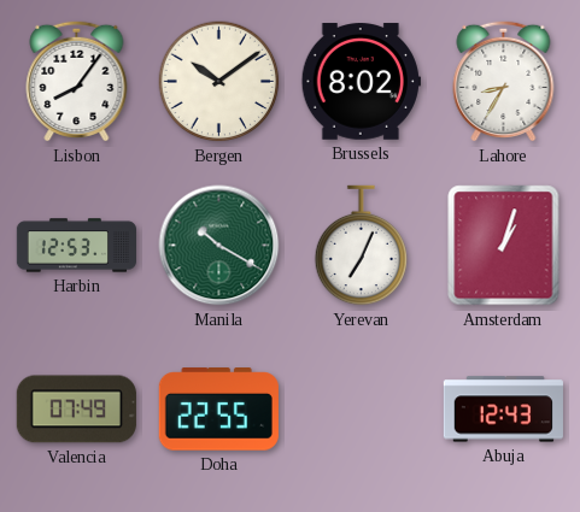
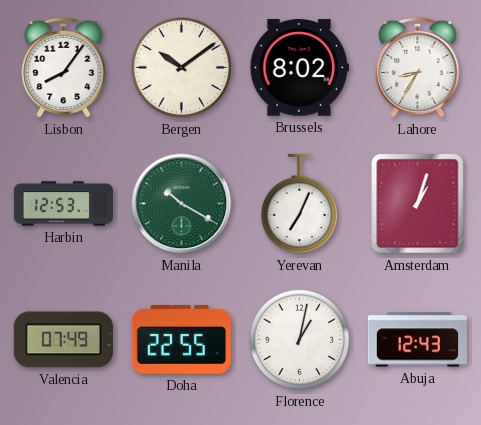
Florence: none -> 1:02 (300, 340)
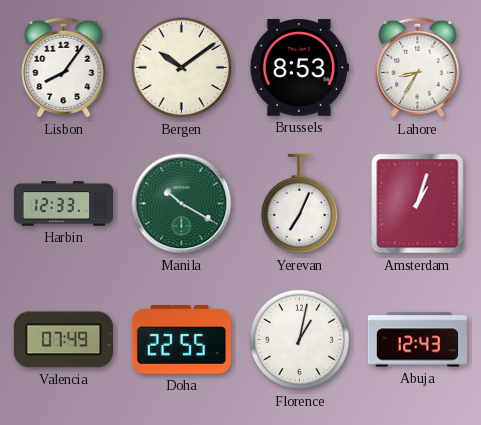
Brussels: 8:02 -> 8:53 (299, 68)
Harbin: 12:53 -> 12:33 (63, 204)
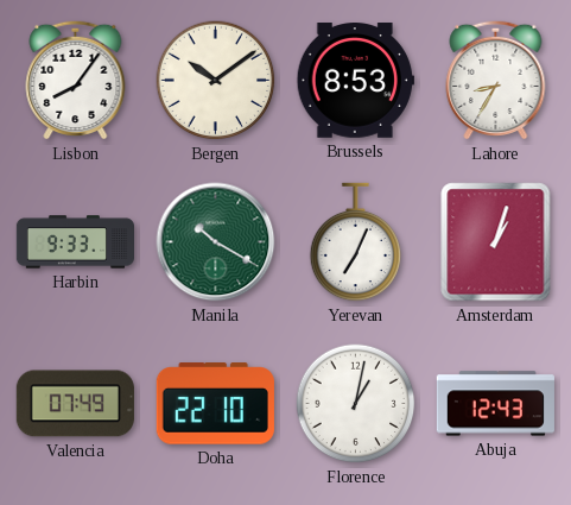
Harbin: 12:33 -> 9:33 (75, 242)
Doha: 22:55 -> 22:10 (215, 404)
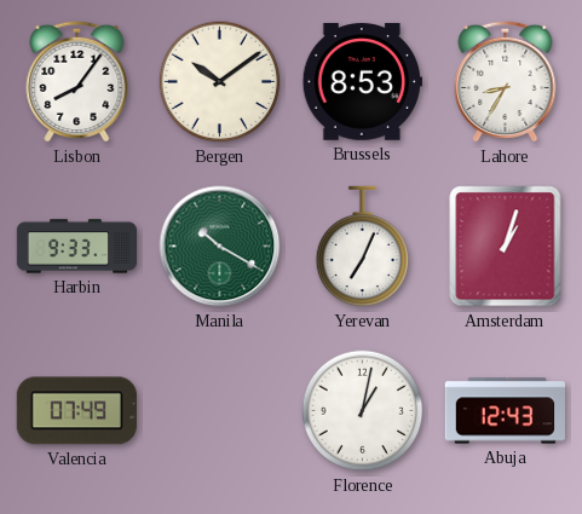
Doha: 22:10 -> none (215, 404)
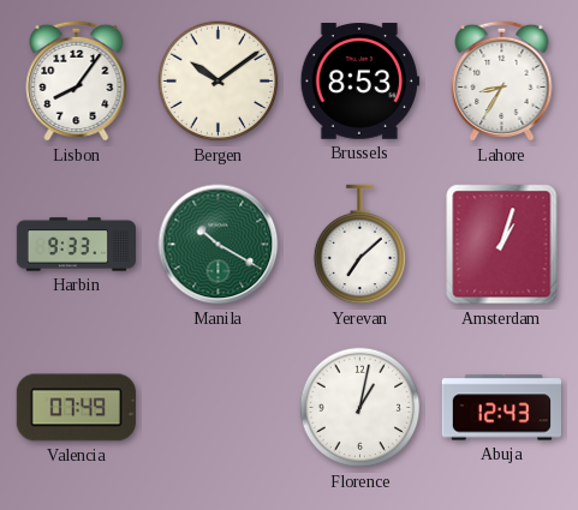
Yerevan: 7:04 -> 7:08 (360, 245)
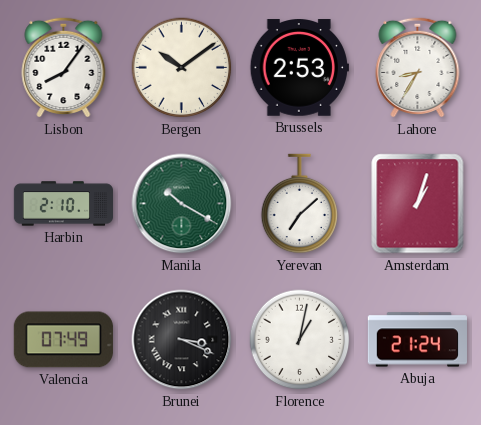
Brussels: 8:53 -> 2:53 (299, 68)
Harbin: 9:33 -> 2:10 (63, 204)
Brunei: none -> 3:19 (182, 340)
Abuja: 12:43 -> 21:24 (417, 340)
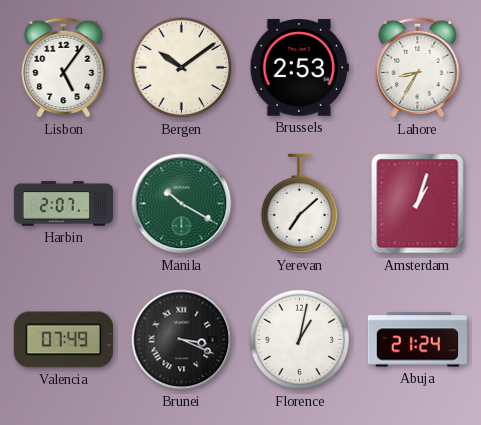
Lisbon: 8:06 -> 5:06 (64, 67)
Harbin: 2:10 -> 2:07 (63, 204)
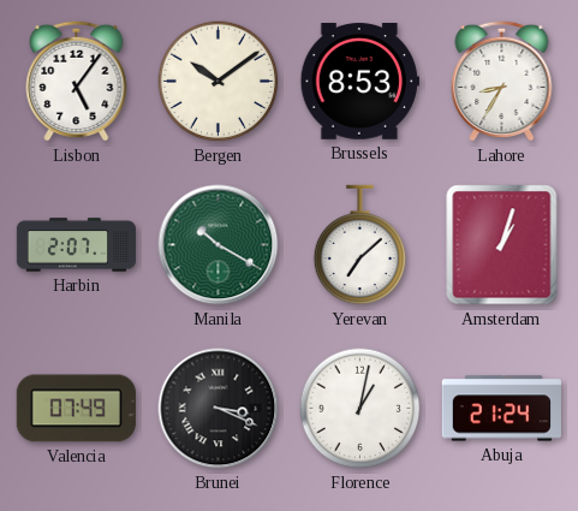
Brussels: 2:53 -> 8:53 (359, 82)
